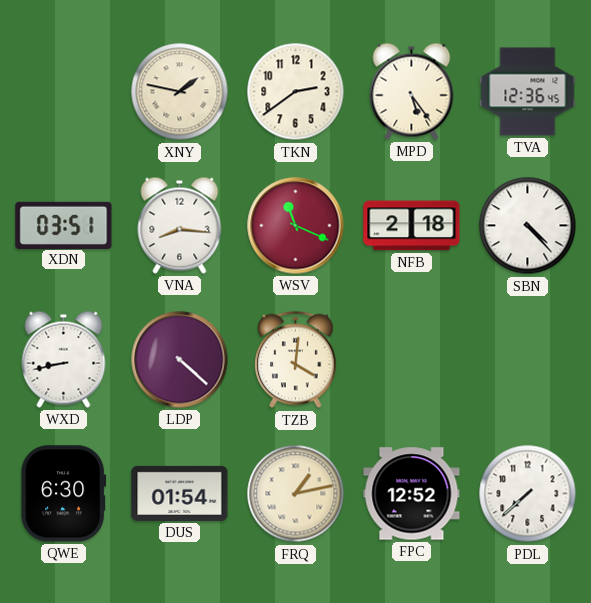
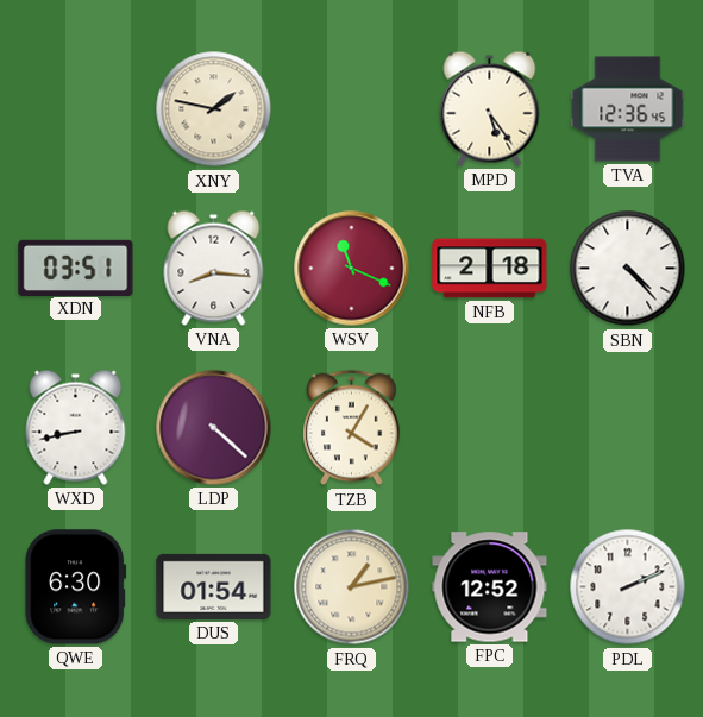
TKN: 2:39 -> none (296, 92)
TZB: 4:01 -> 4:05 (352, 428)
PDL: 7:38 -> 2:11 (628, 587)
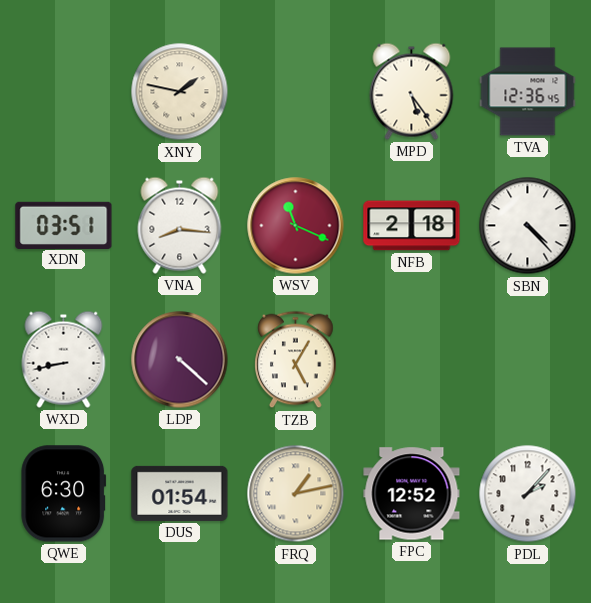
TZB: 4:05 -> 5:05 (296, 360)
PDL: 2:11 -> 2:07 (528, 494)
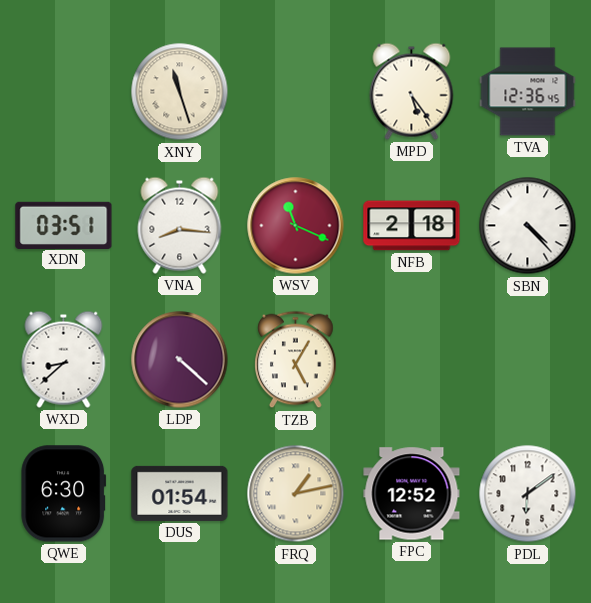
XNY: 1:47 -> 11:27 (180, 92)
WXD: 8:43 -> 8:38 (64, 359)
PDL: 2:07 -> 6:09 (528, 494)
